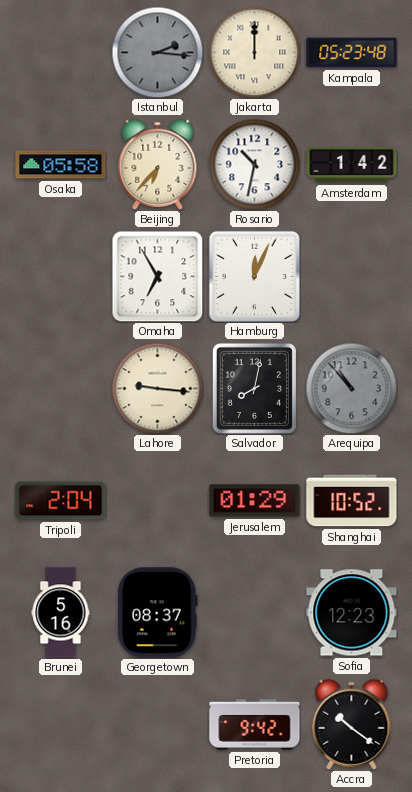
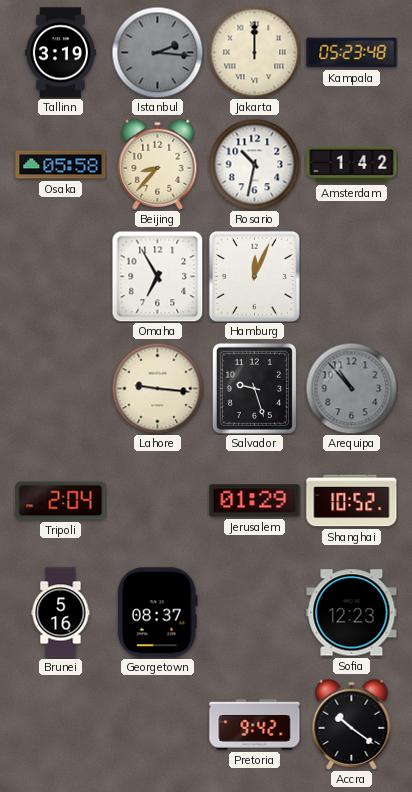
Tallinn: none -> 3:19 (60, 53)
Beijing: 6:37 -> 8:37 (158, 164)
Salvador: 8:02 -> 9:27 (254, 388)
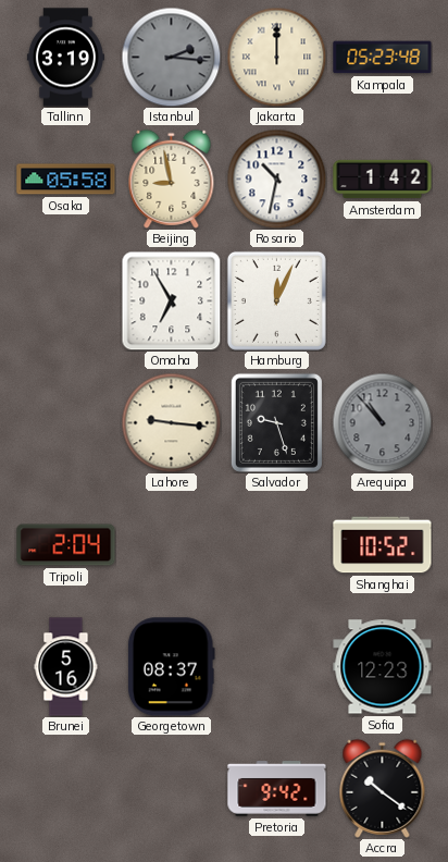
Beijing: 8:37 -> 8:58 (172, 178)
Jerusalem: 01:29 -> none (255, 501)
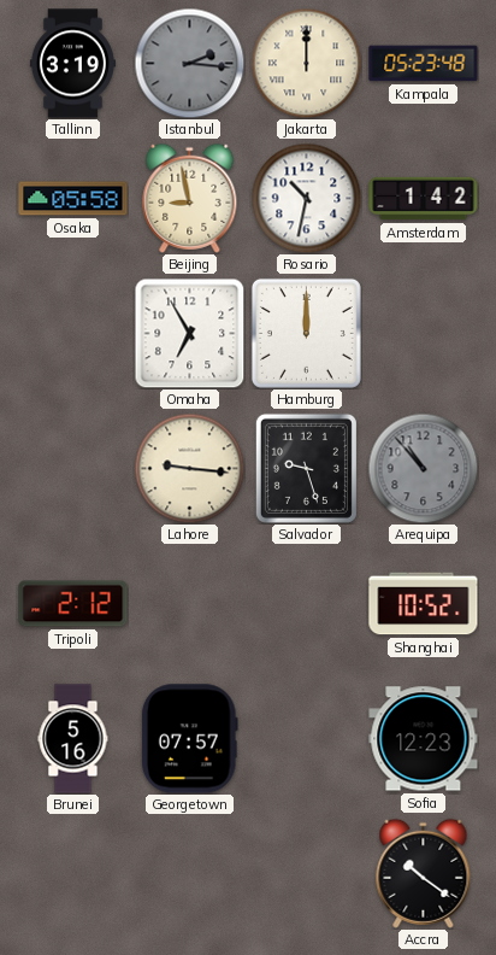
Hamburg: 12:04 -> 12:00 (306, 333)
Tripoli: 2:04 -> 2:12 (73, 604)
Georgetown: 08:37 -> 07:57 (189, 739)
Pretoria: 9:42 -> none (277, 789)
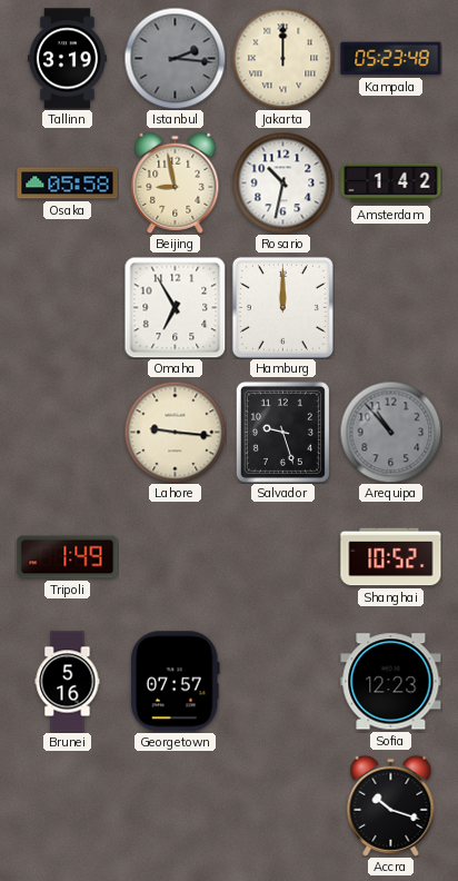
Tripoli: 2:12 -> 1:49 (68, 557)
Accra: 10:21 -> 10:18 (391, 805)
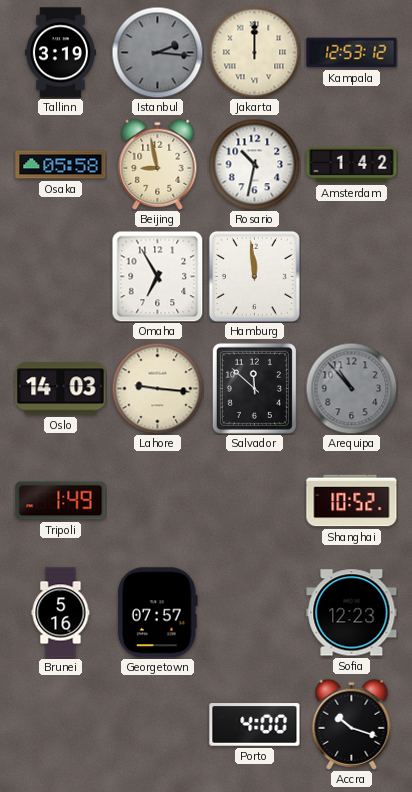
Kampala: 05:23 -> 12:53 (352, 53)
Hamburg: 12:00 -> 11:59 (254, 276)
Oslo: none -> 14:03 (61, 389)
Salvador: 9:27 -> 11:52 (254, 388)
Porto: none -> 4:00 (255, 725)
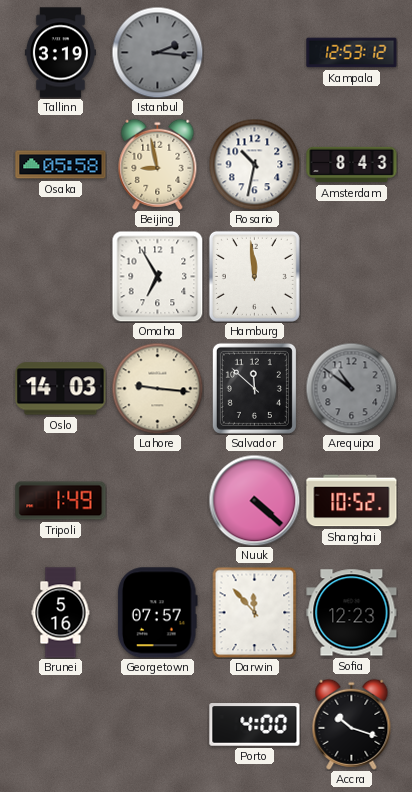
Jakarta: 12:00 -> none (254, 52)
Amsterdam: 1:42 -> 8:43 (352, 165)
Arequipa: 10:53 -> 10:51 (351, 388)
Nuuk: none -> 4:22 (254, 500)
Darwin: none -> 11:53 (255, 612)
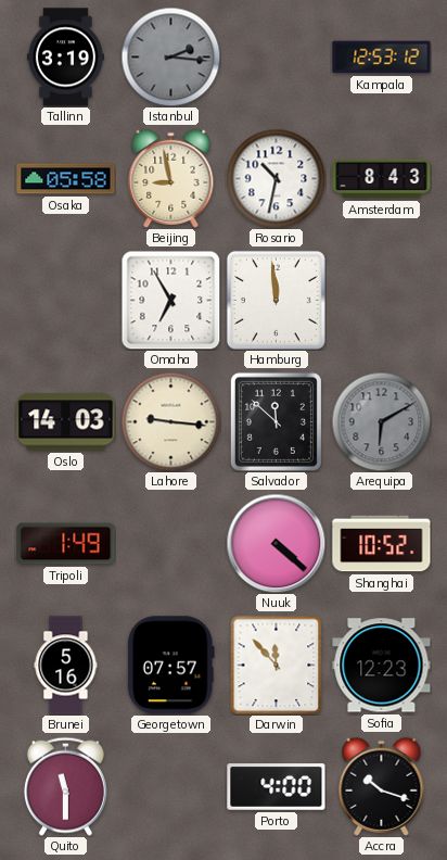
Arequipa: 10:51 -> 6:10 (381, 421)
Quito: none -> 11:30 (65, 786)
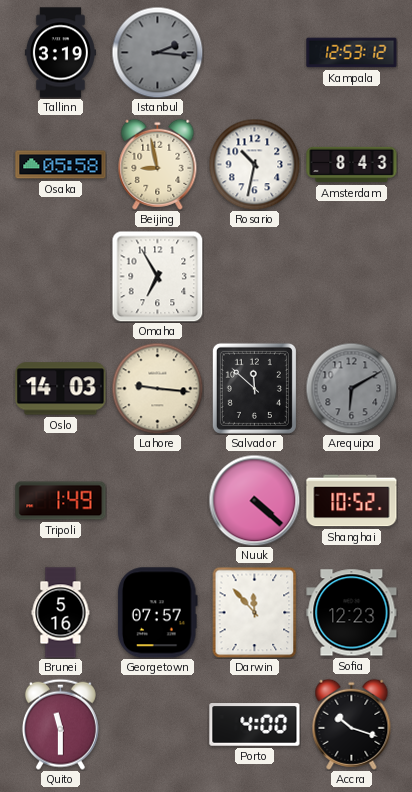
Hamburg: 11:59 -> none (276, 300)
